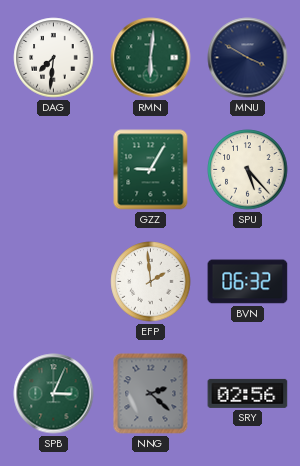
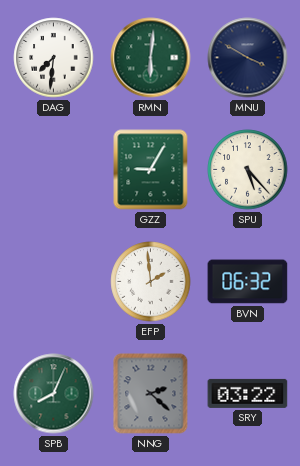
SPB: 3:04 -> 8:04 (54, 394)
SRY: 02:56 -> 03:22 (248, 393)
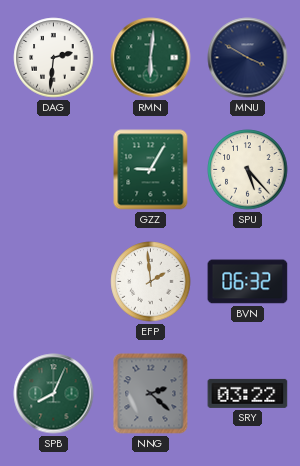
DAG: 7:31 -> 2:31 (54, 58)
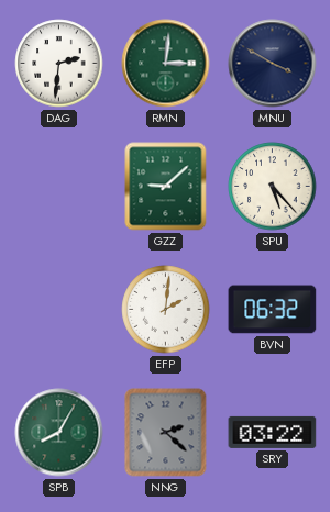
RMN: 6:01 -> 3:01 (166, 64)
GZZ: 9:05 -> 9:08 (166, 187)
EFP: 1:59 -> 2:01 (166, 310)
SPB: 8:04 -> 8:05 (59, 433)
